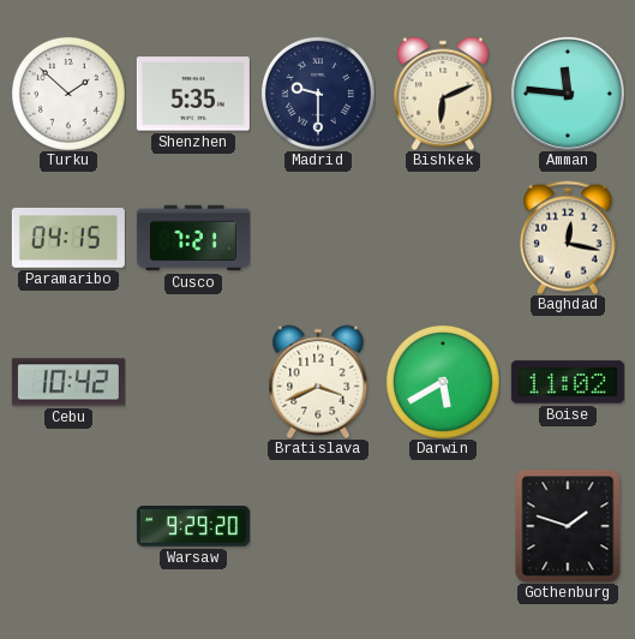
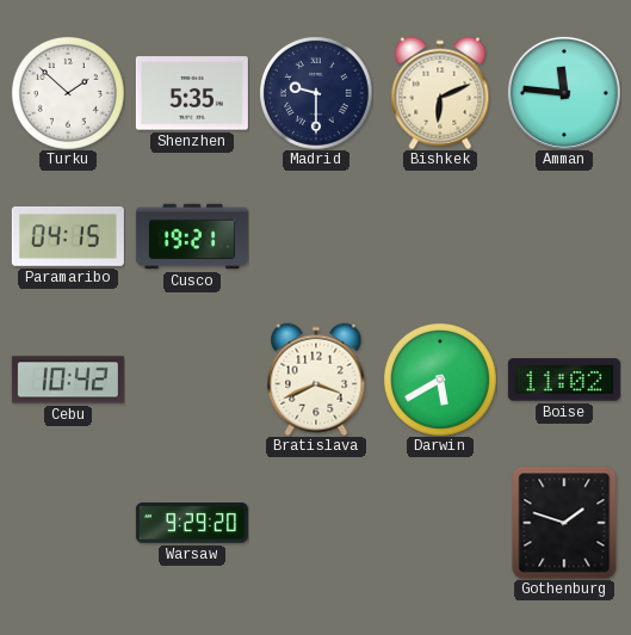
Cusco: 7:21 -> 19:21 (192, 236)
Baghdad: 12:17 -> none (568, 238)
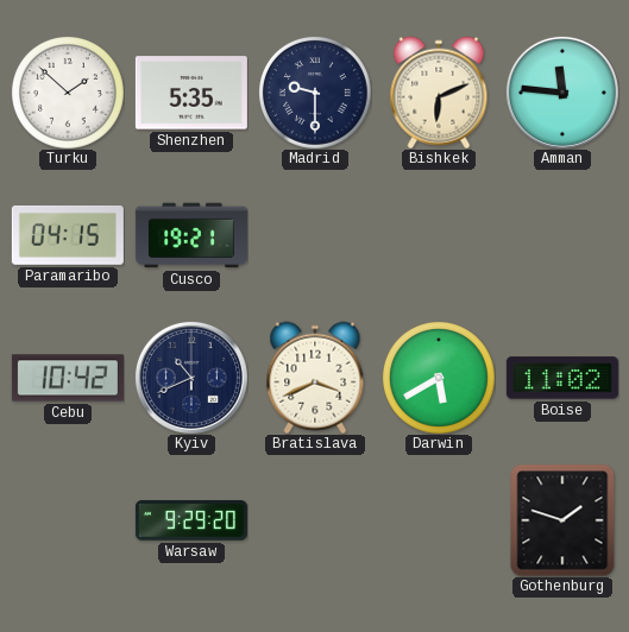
Kyiv: none -> 10:41 (191, 378)
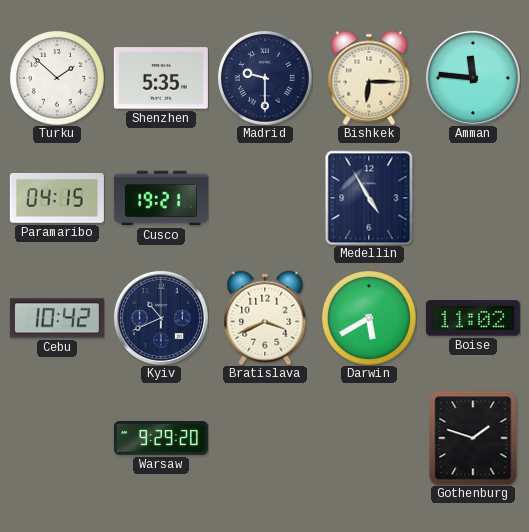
Bishkek: 6:11 -> 6:15 (369, 78)
Medellin: none -> 4:55 (369, 198)
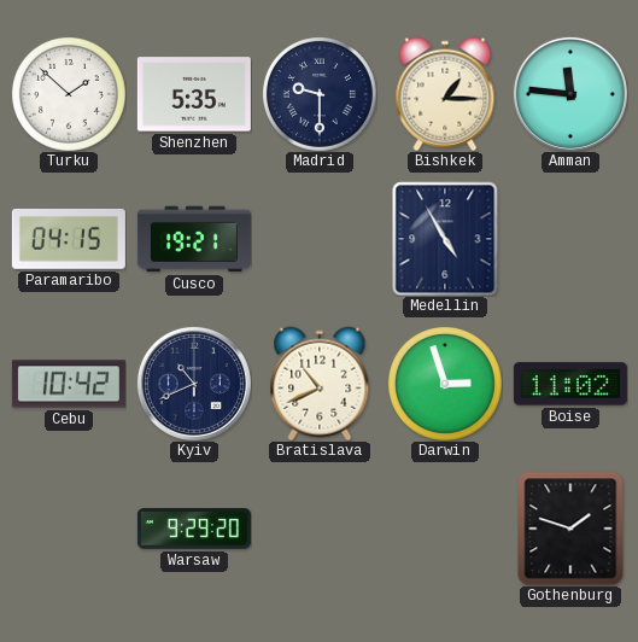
Bishkek: 6:15 -> 1:15 (445, 94)
Bratislava: 3:41 -> 10:41 (320, 384)
Darwin: 5:40 -> 2:57 (445, 384)
